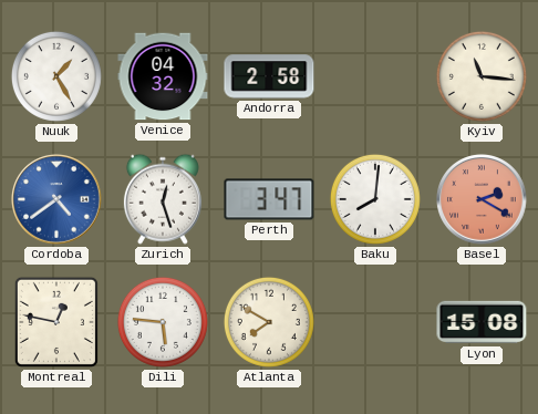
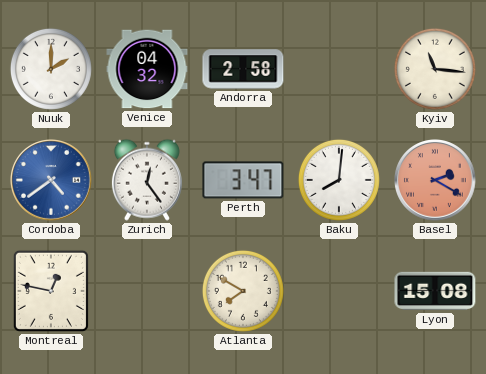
Nuuk: 1:25 -> 2:00 (51, 69)
Zurich: 12:27 -> 12:24 (147, 180)
Dili: 5:46 -> none (163, 322)
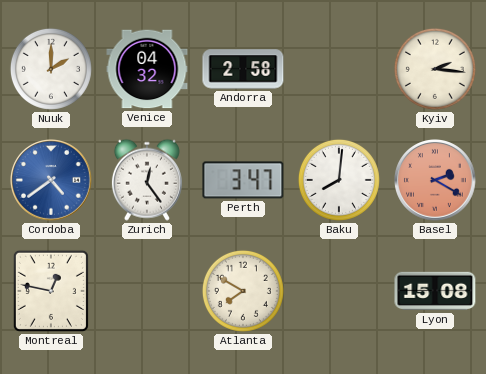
Kyiv: 11:16 -> 2:16 (435, 69)
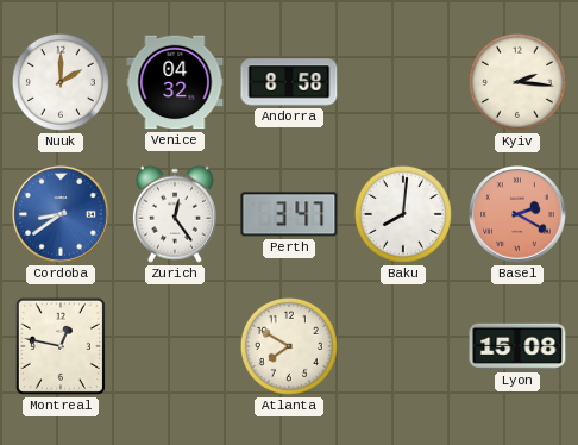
Andorra: 2:58 -> 8:58 (289, 82)
Cordoba: 4:39 -> 8:39 (62, 215)
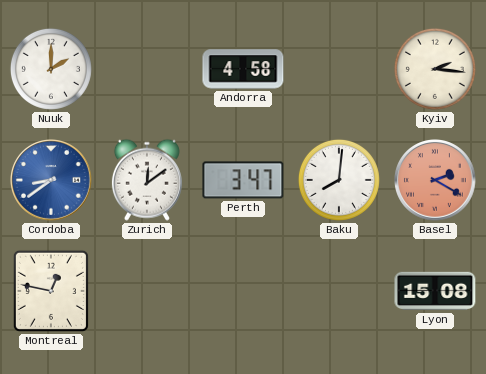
Venice: 04:32 -> none (175, 82)
Andorra: 8:58 -> 4:58 (243, 69)
Zurich: 12:24 -> 12:09 (147, 180)
Atlanta: 7:50 -> none (289, 346)
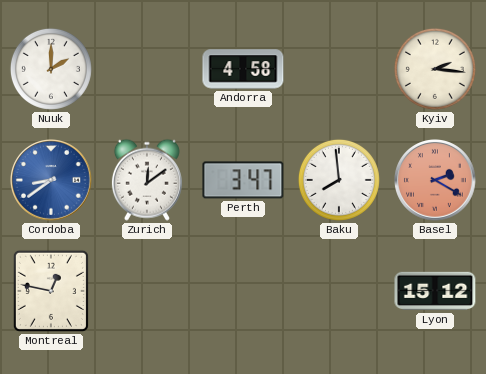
Baku: 8:01 -> 7:59 (339, 180)
Lyon: 15:08 -> 15:12 (435, 291)
